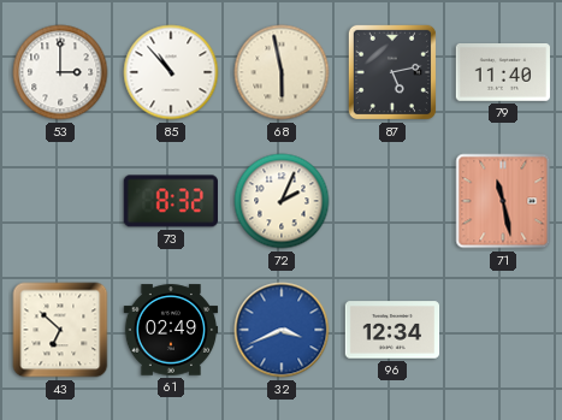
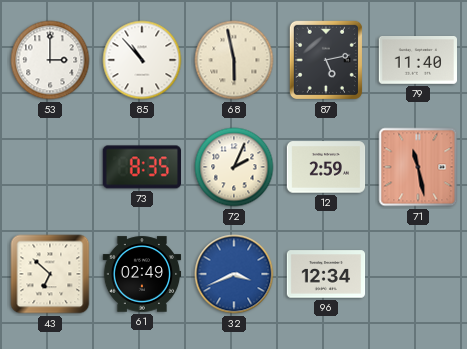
73: 8:32 -> 8:35 (141, 167)
12: none -> 2:59 (326, 167)
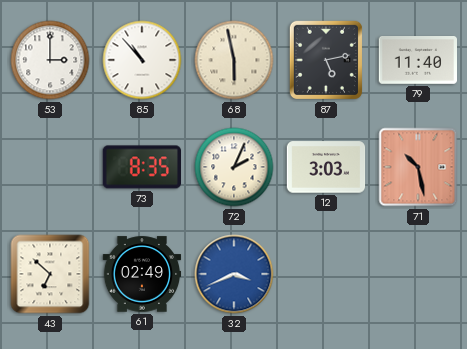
12: 2:59 -> 3:03 (326, 167)
71: 11:28 -> 10:28 (418, 167)
96: 12:34 -> none (326, 274)
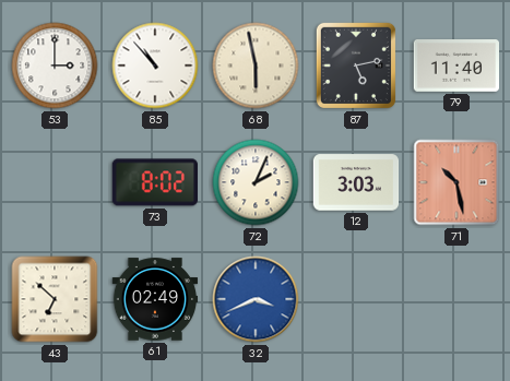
73: 8:35 -> 8:02 (154, 182)
